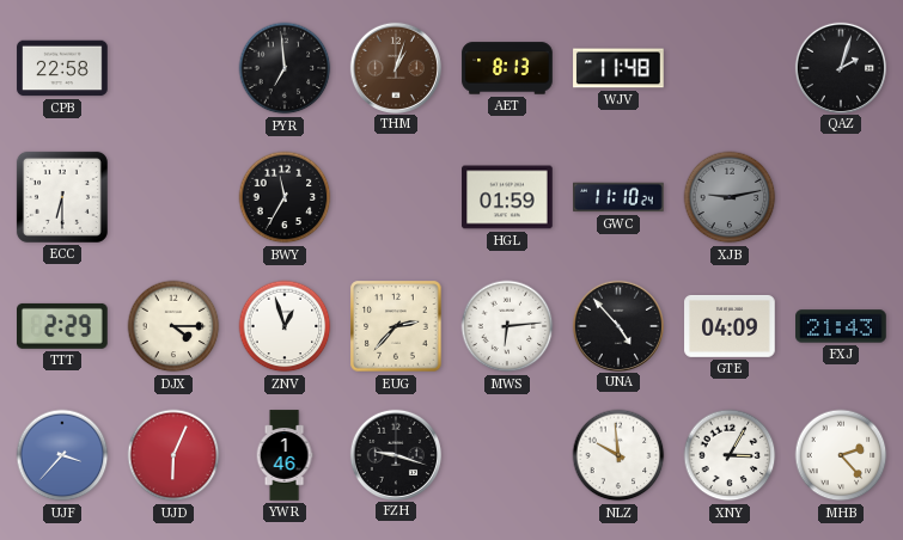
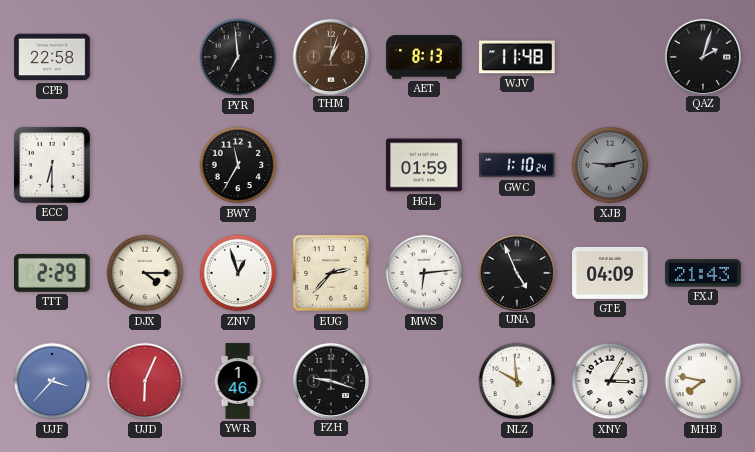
GWC: 11:10 -> 1:10 (517, 165)
UNA: 4:53 -> 4:56 (516, 272)
MHB: 2:23 -> 7:47 (703, 381)
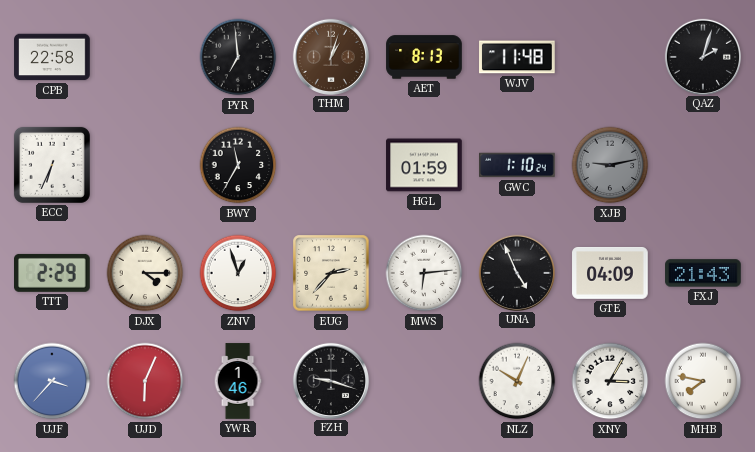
ECC: 6:30 -> 6:34 (52, 165)
NLZ: 9:59 -> 10:04 (517, 381)
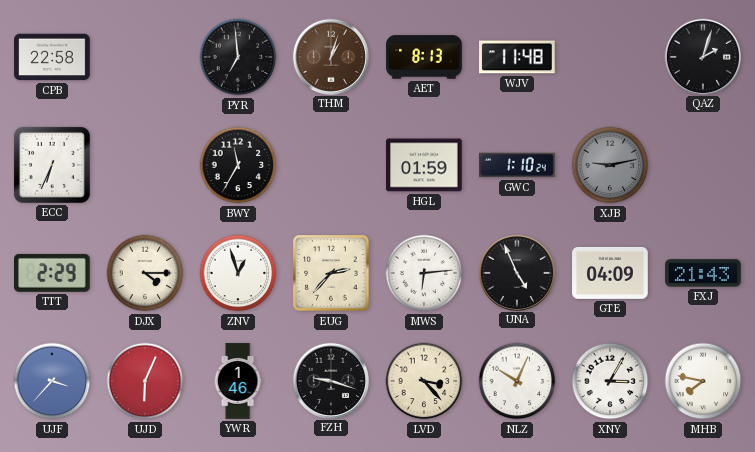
LVD: none -> 3:23 (424, 381)
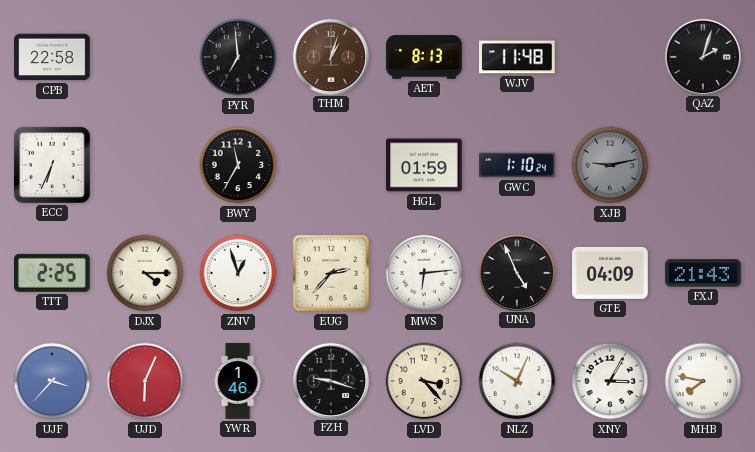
TTT: 2:29 -> 2:25 (53, 273)
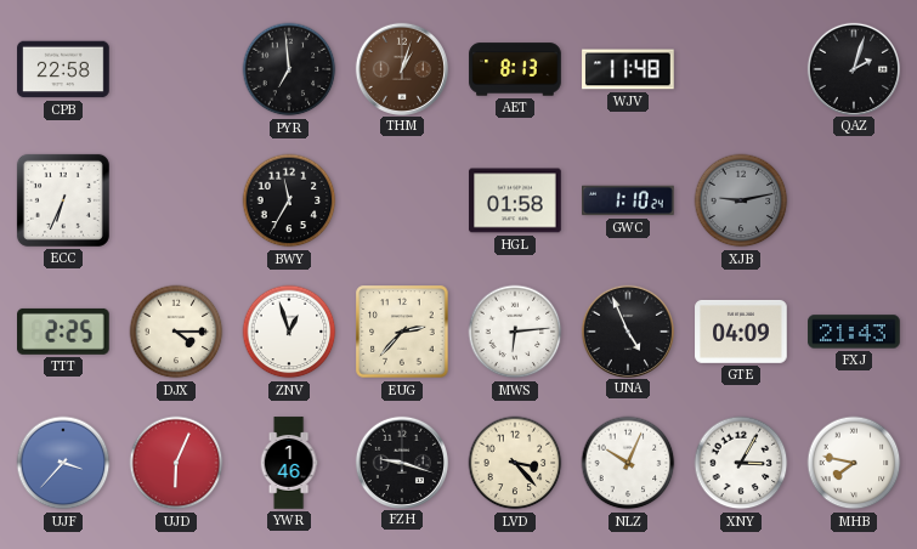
HGL: 01:59 -> 01:58 (515, 200)
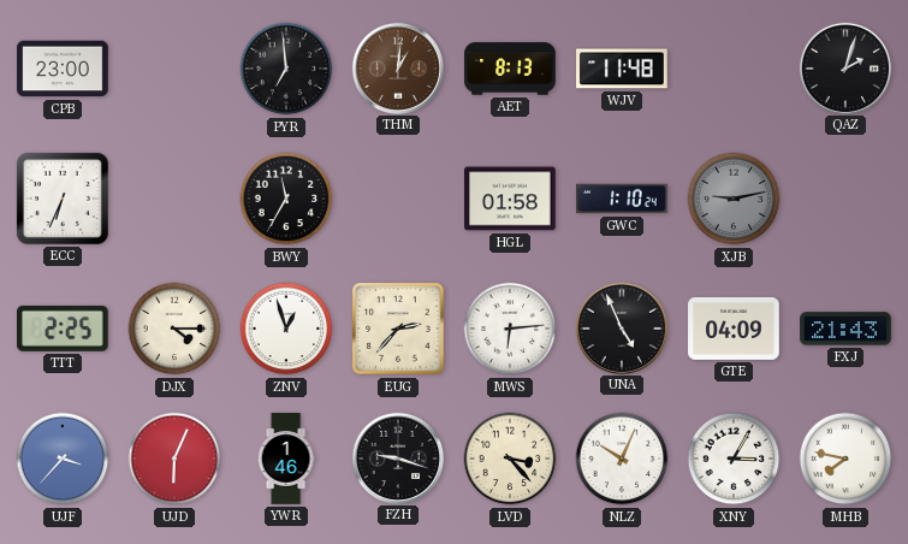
CPB: 22:58 -> 23:00 (63, 69)
THM: 1:03 -> 1:01 (397, 67)
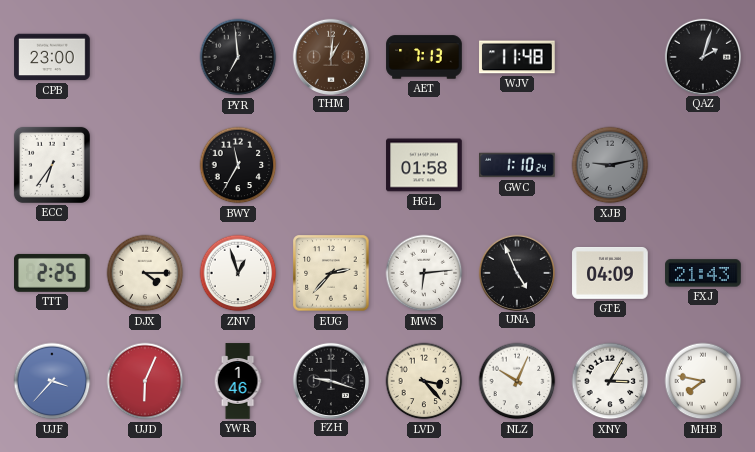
AET: 8:13 -> 7:13 (424, 57)
ECC: 6:34 -> 6:36 (52, 165)
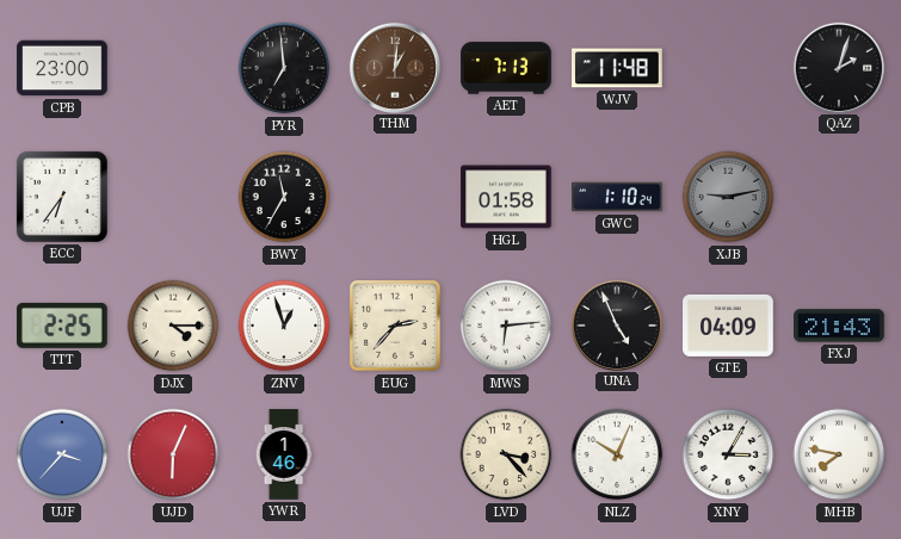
FZH: 9:18 -> none (330, 380)
